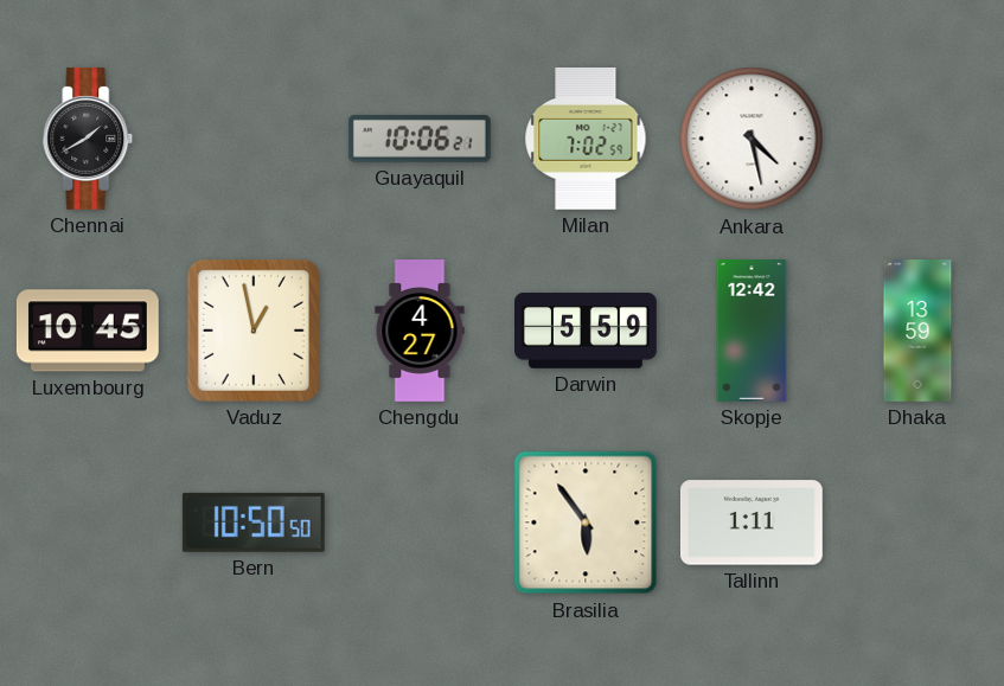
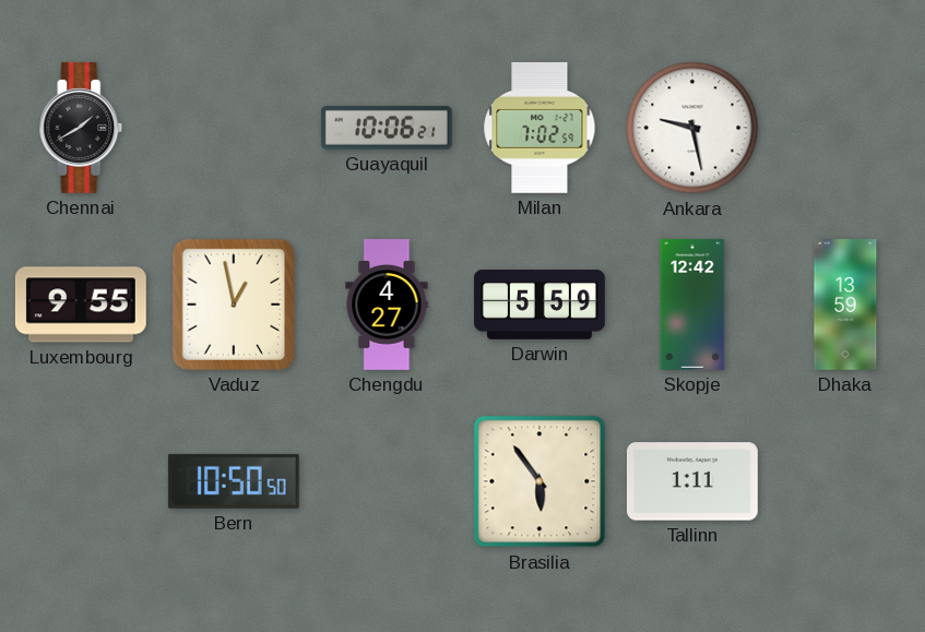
Ankara: 4:28 -> 9:28 (692, 128)
Luxembourg: 10:45 -> 9:55 (81, 305)
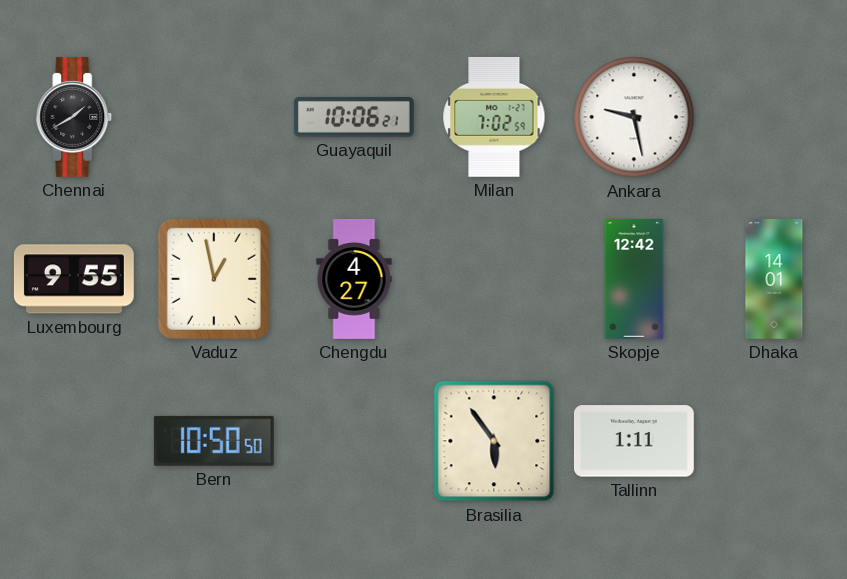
Darwin: 5:59 -> none (541, 305)
Dhaka: 13:59 -> 14:01 (774, 280)
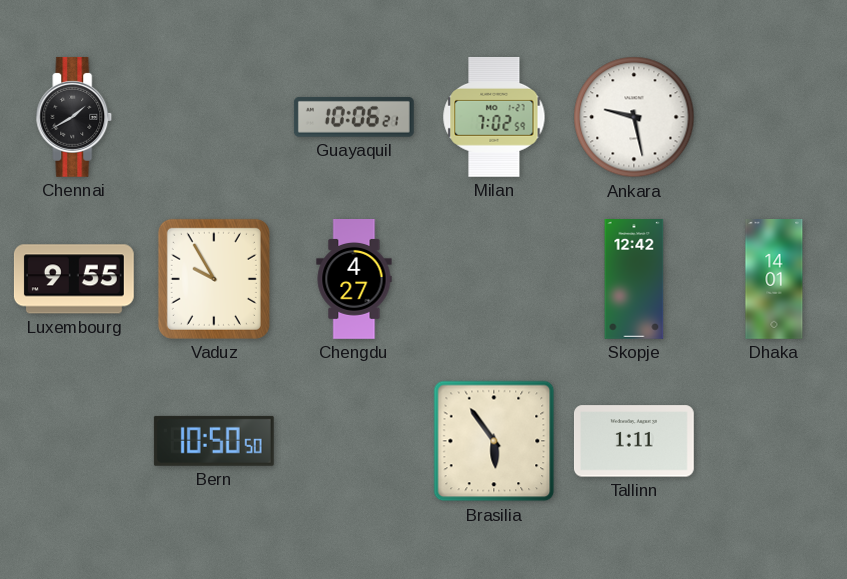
Vaduz: 12:58 -> 9:55 (214, 279)
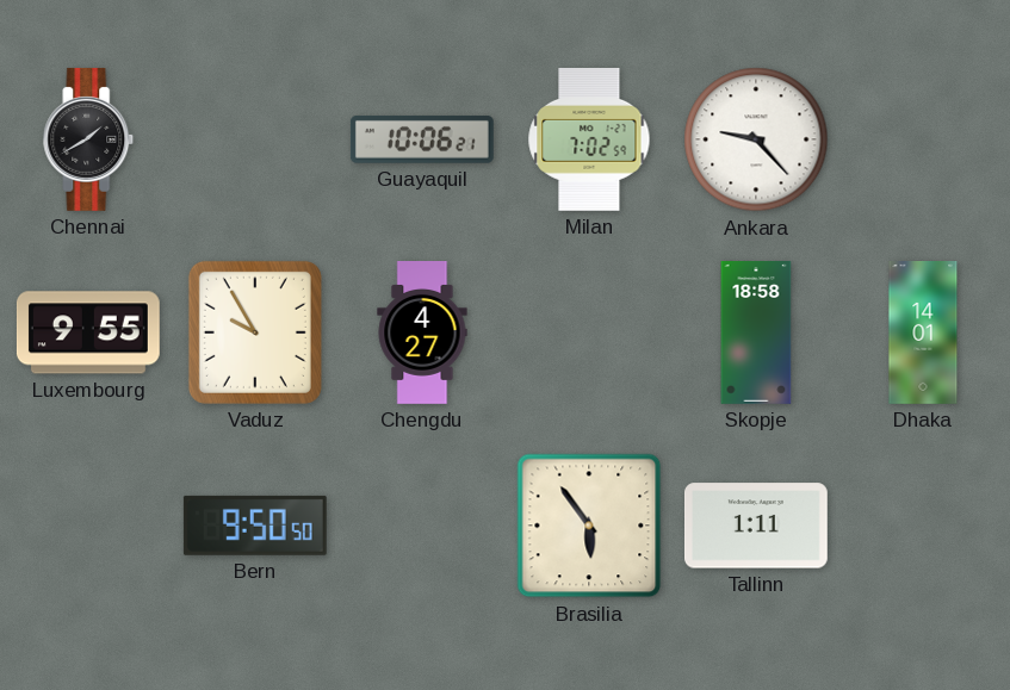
Ankara: 9:28 -> 9:23 (756, 139)
Skopje: 12:42 -> 18:58 (756, 334)
Bern: 10:50 -> 9:50 (255, 526)
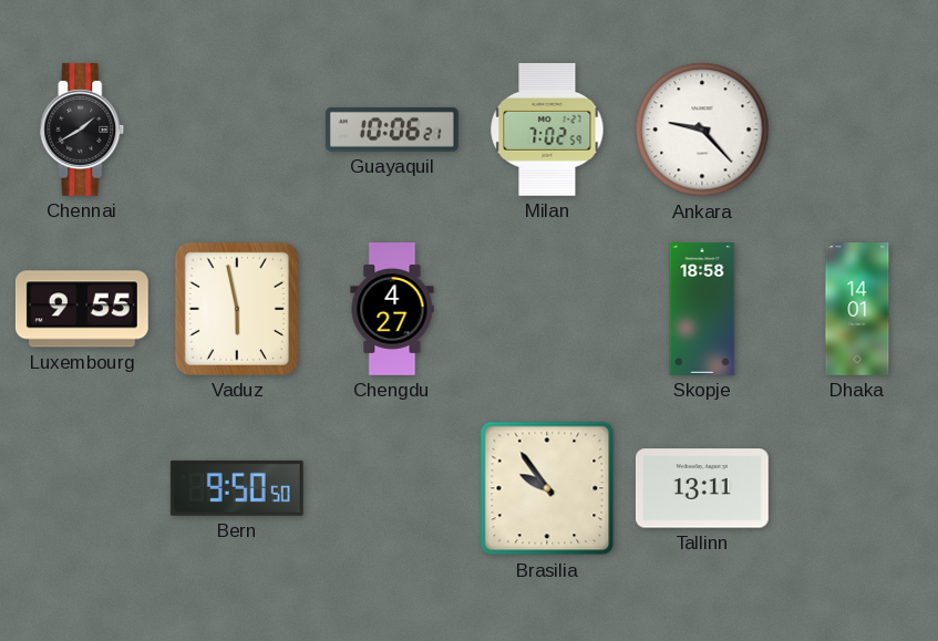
Vaduz: 9:55 -> 5:58 (237, 309)
Brasilia: 5:54 -> 9:54 (547, 488)
Tallinn: 1:11 -> 13:11 (702, 488)
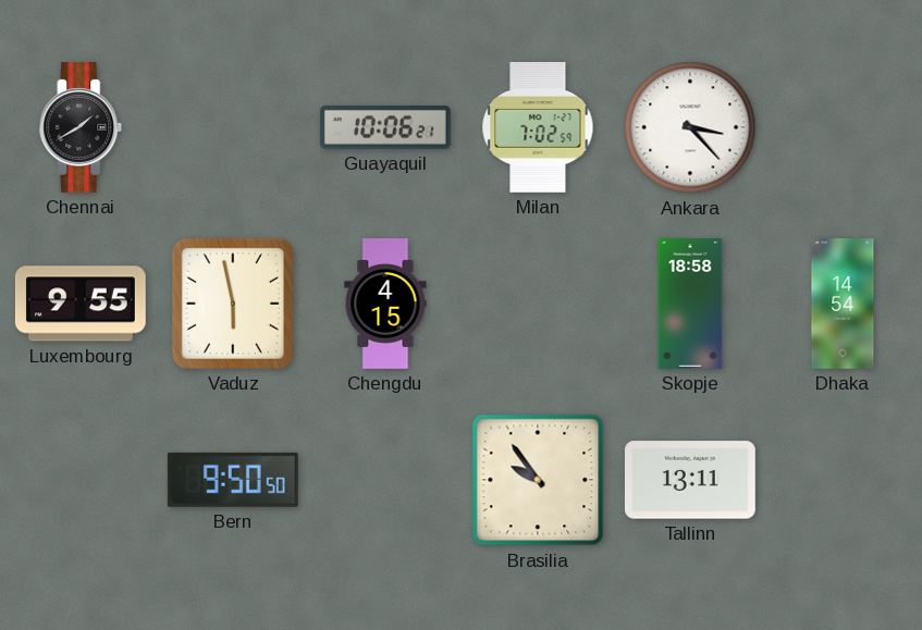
Ankara: 9:23 -> 3:23 (690, 127)
Chengdu: 4:27 -> 4:15 (385, 305)
Dhaka: 14:01 -> 14:54 (843, 305)
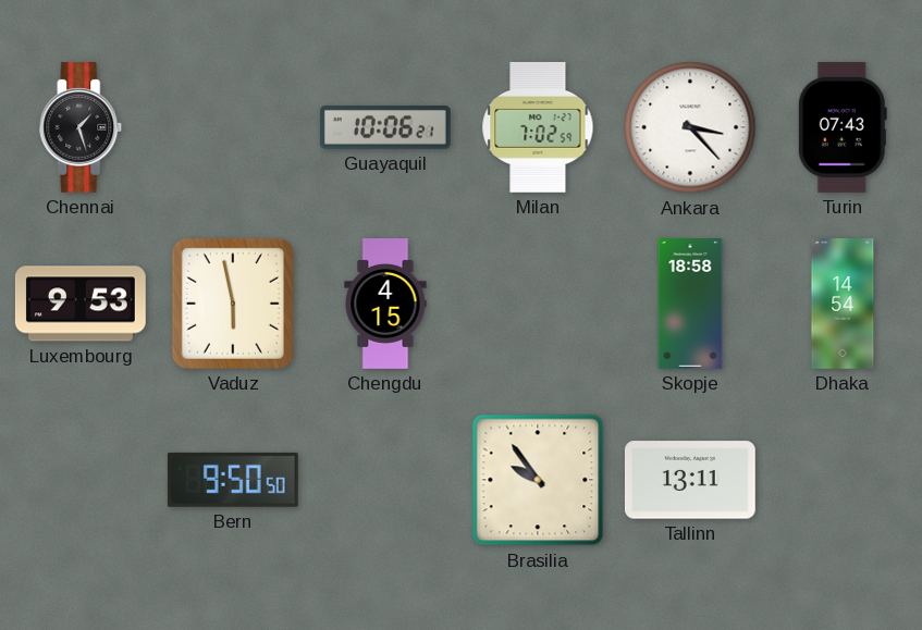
Chennai: 1:40 -> 1:27 (81, 127)
Turin: none -> 07:43 (843, 127)
Luxembourg: 9:55 -> 9:53 (81, 304)
